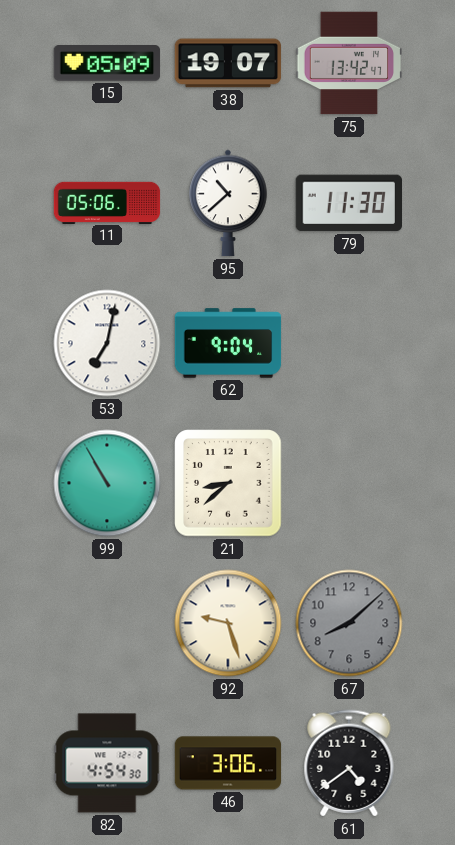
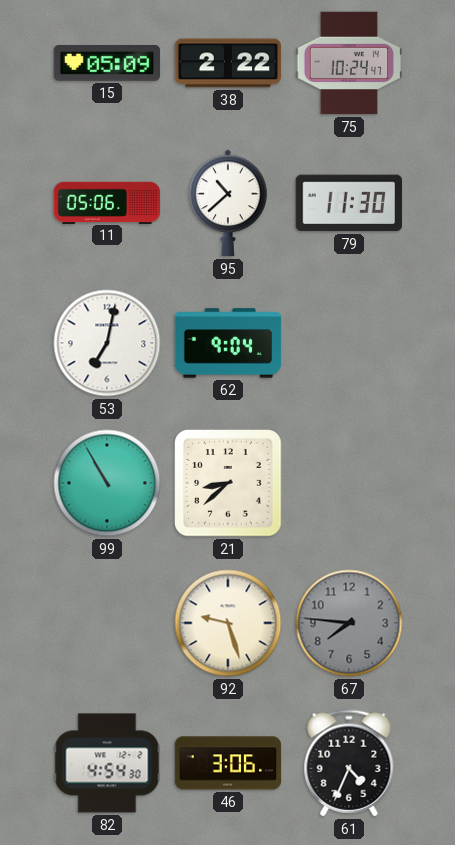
38: 19:07 -> 2:22 (228, 63)
75: 13:42 -> 10:24 (349, 63)
67: 8:08 -> 7:46 (349, 623)
61: 4:39 -> 4:34 (349, 763)
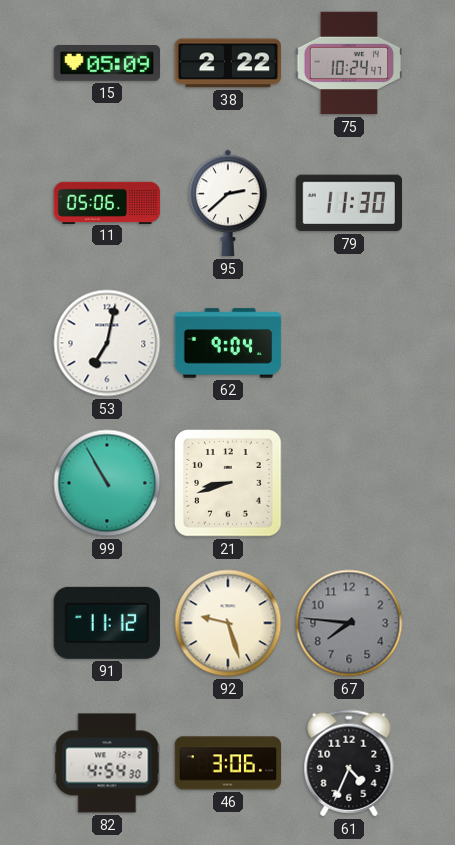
95: 10:38 -> 2:38 (228, 203)
21: 8:38 -> 8:42 (228, 483)
91: none -> 11:12 (107, 623)
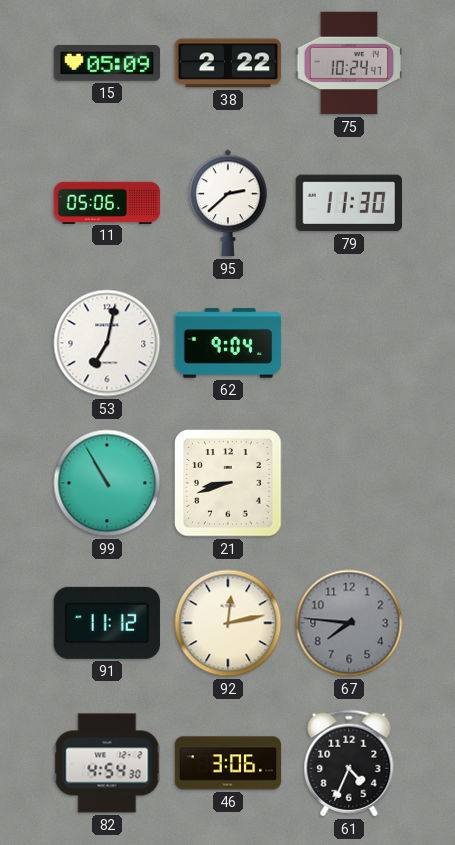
92: 9:27 -> 12:13 (228, 623)
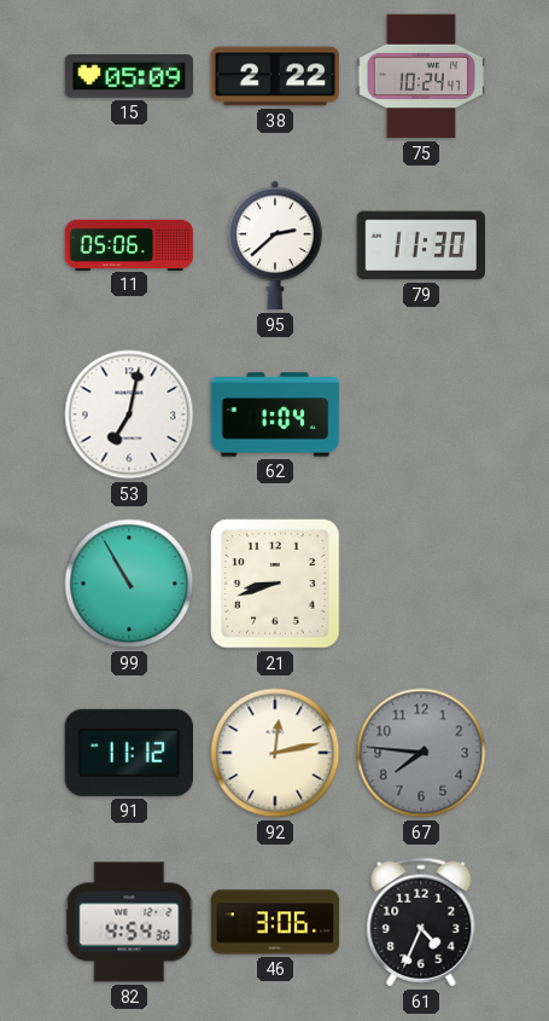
62: 9:04 -> 1:04 (275, 414)
